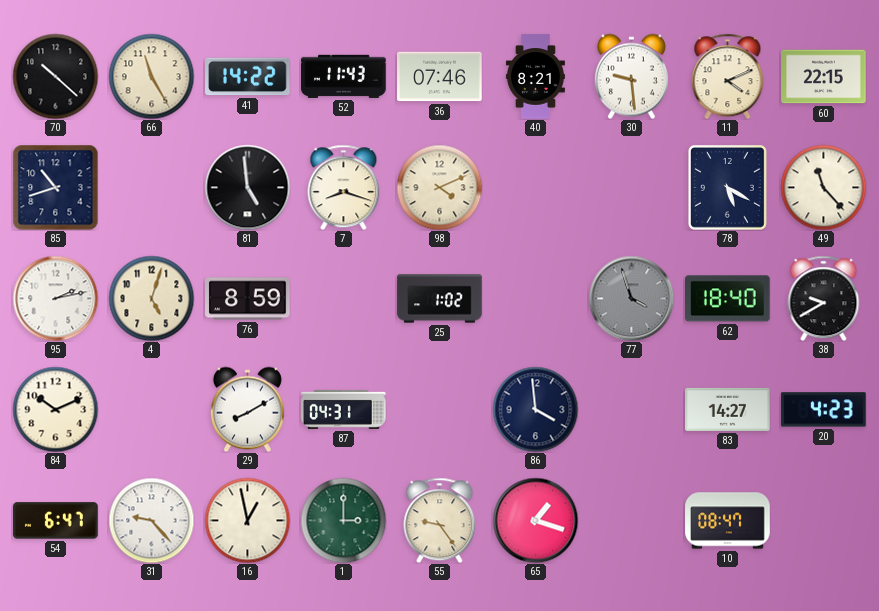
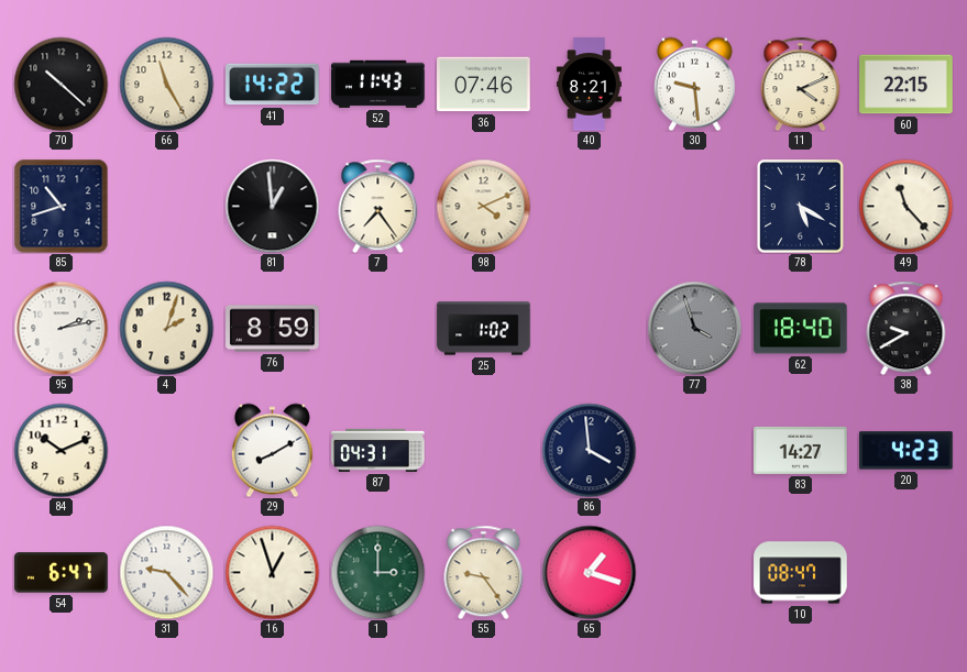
81: 4:59 -> 12:59 (272, 206)
7: 8:18 -> 7:24 (378, 206)
4: 5:03 -> 2:03 (166, 328)
16: 12:58 -> 12:57 (272, 572)
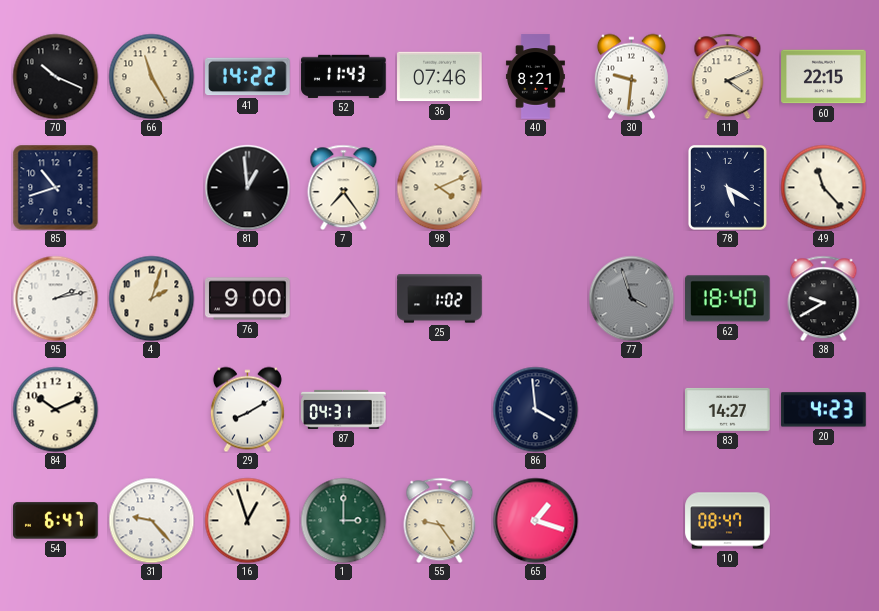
70: 10:22 -> 10:19 (55, 76)
30: 9:29 -> 9:31 (631, 76)
76: 8:59 -> 9:00 (248, 299)
